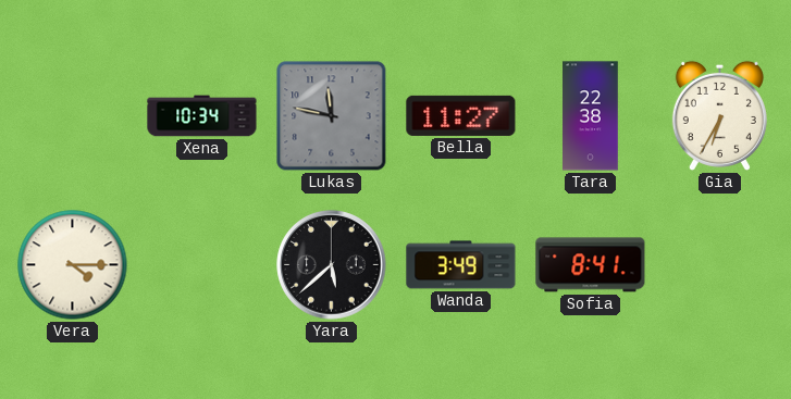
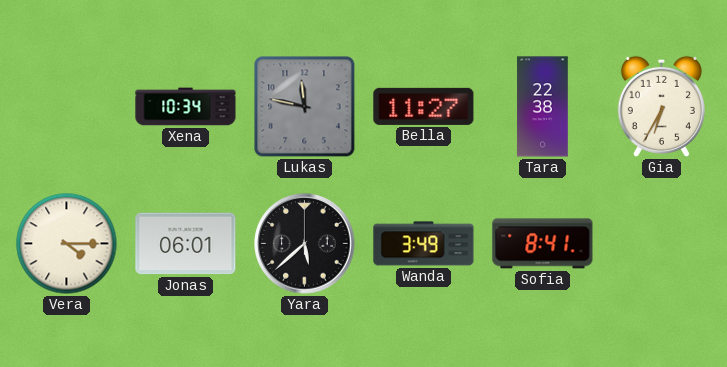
Jonas: none -> 06:01 (186, 244)
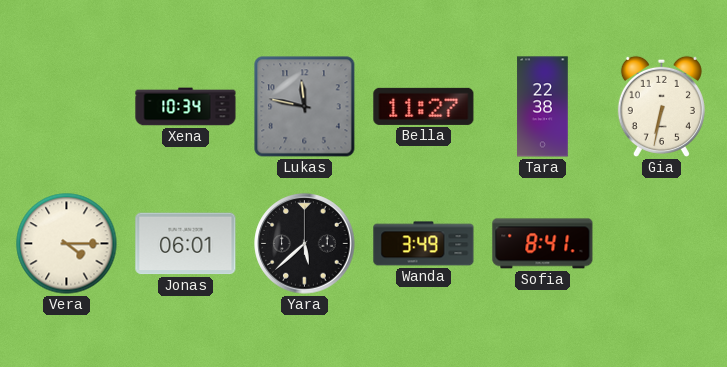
Gia: 6:35 -> 6:32 (661, 106)
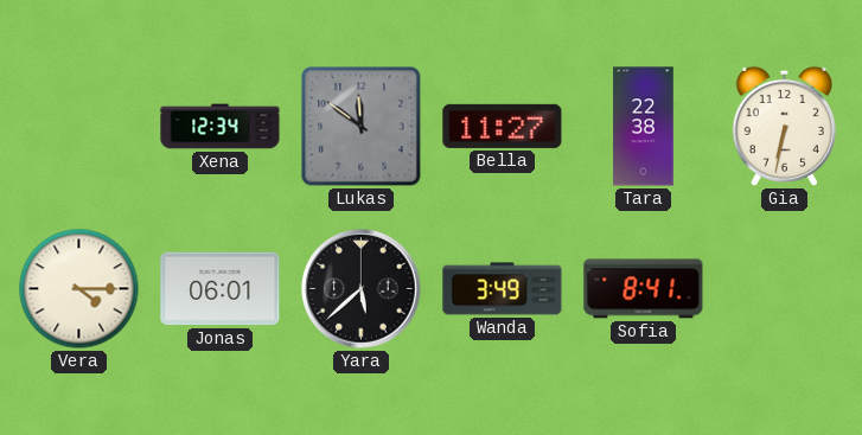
Xena: 10:34 -> 12:34 (221, 127)
Lukas: 11:47 -> 11:51 (362, 127)
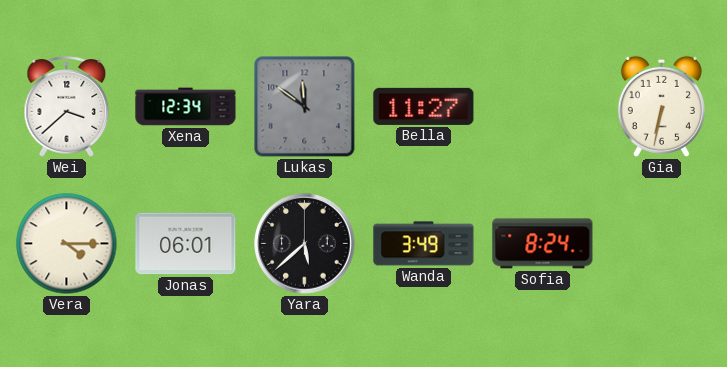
Wei: none -> 3:38 (67, 107)
Tara: 22:38 -> none (644, 127)
Sofia: 8:41 -> 8:24 (543, 244)
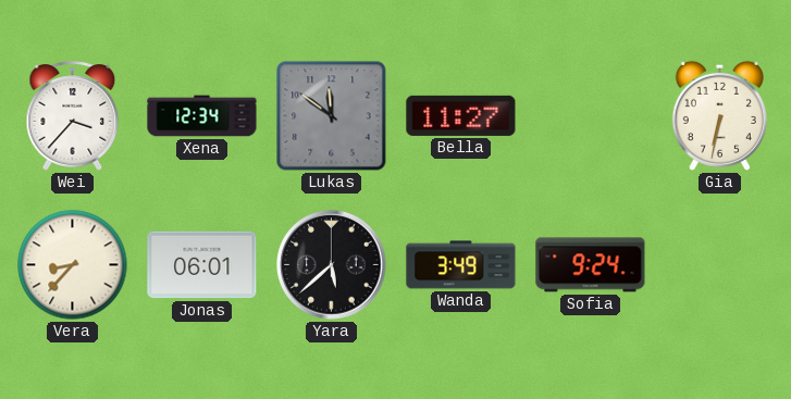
Wei: 3:38 -> 3:37 (73, 116)
Vera: 4:15 -> 8:37 (73, 265)
Sofia: 8:24 -> 9:24 (591, 265)
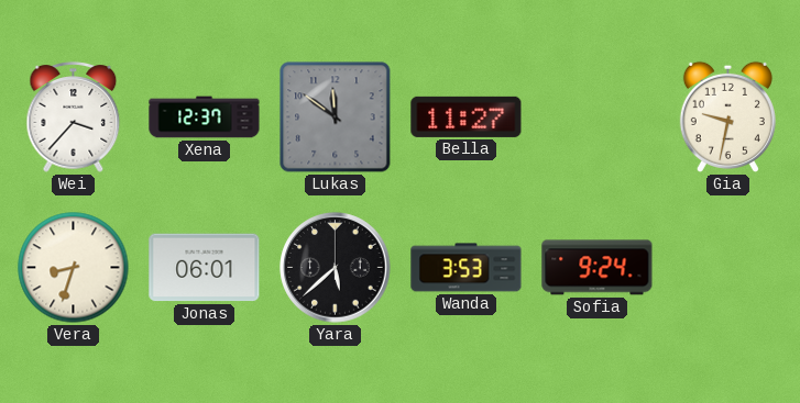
Xena: 12:34 -> 12:37 (205, 117)
Gia: 6:32 -> 9:32 (727, 116)
Vera: 8:37 -> 8:33 (74, 268)
Wanda: 3:49 -> 3:53 (467, 268)
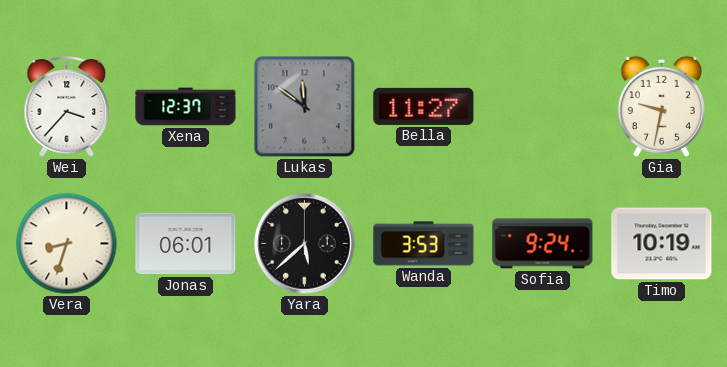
Timo: none -> 10:19 (662, 244)
